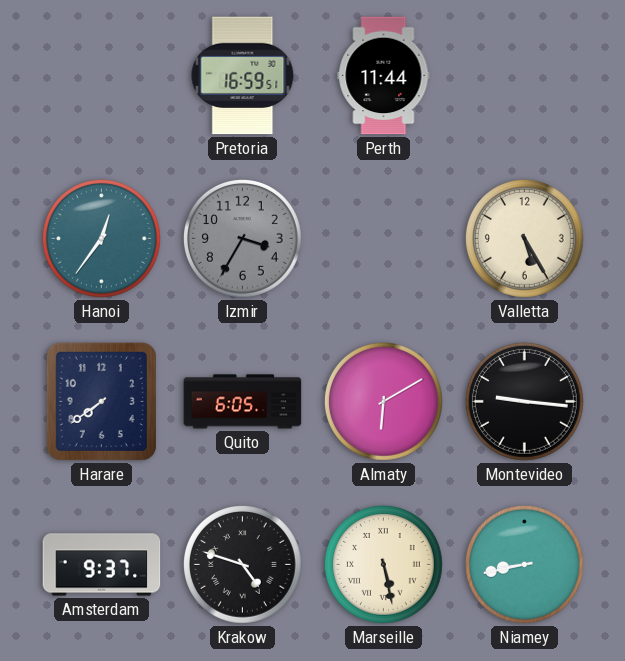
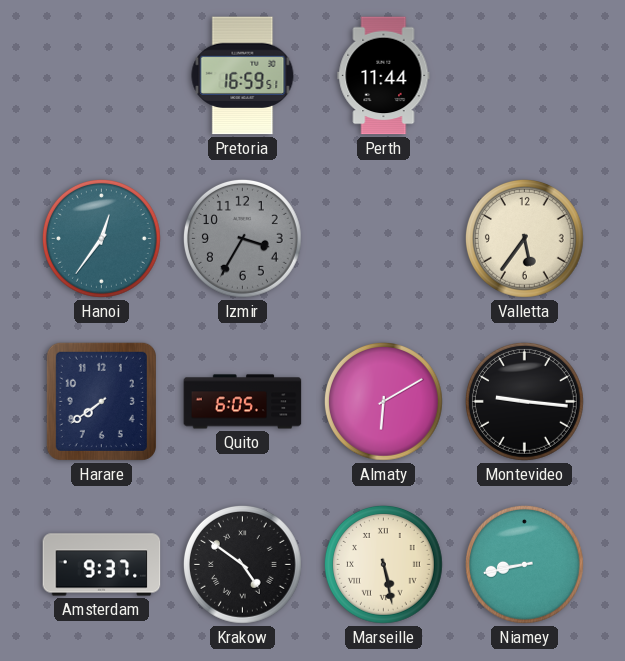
Valletta: 5:25 -> 5:36 (524, 238)
Krakow: 4:48 -> 4:51 (242, 564)
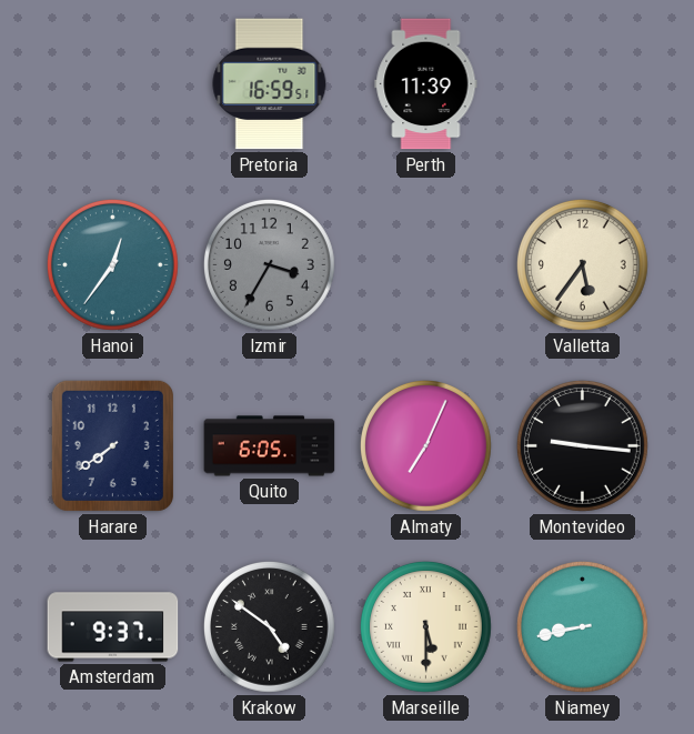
Perth: 11:44 -> 11:39 (426, 84)
Almaty: 6:10 -> 7:04 (425, 445)
Marseille: 5:28 -> 5:30 (425, 626)
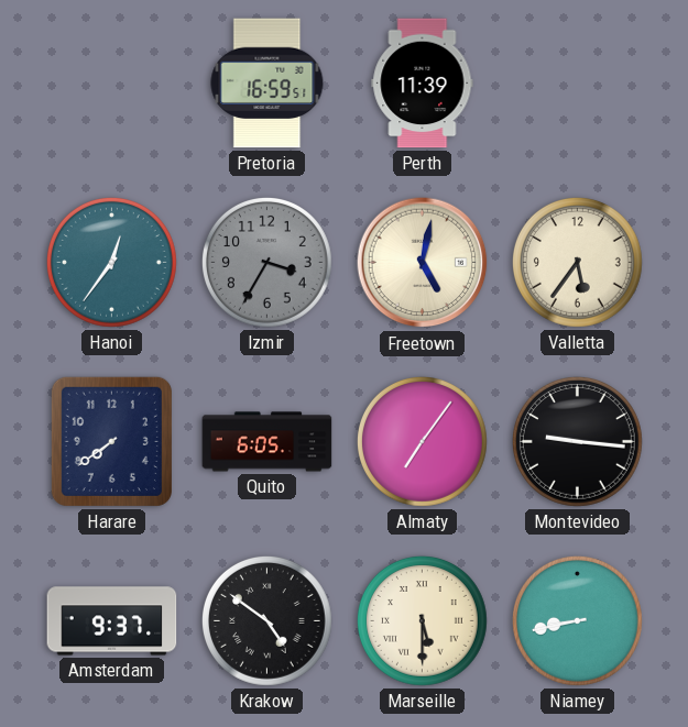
Freetown: none -> 5:02 (423, 263)
Almaty: 7:04 -> 7:06 (422, 441)
